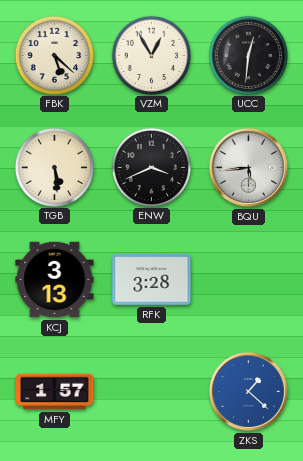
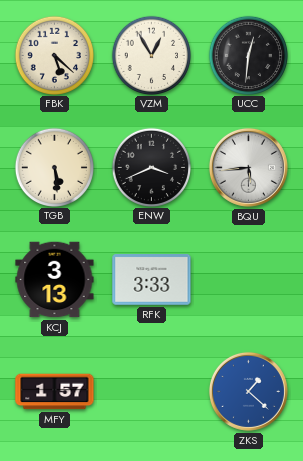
RFK: 3:28 -> 3:33 (152, 280)
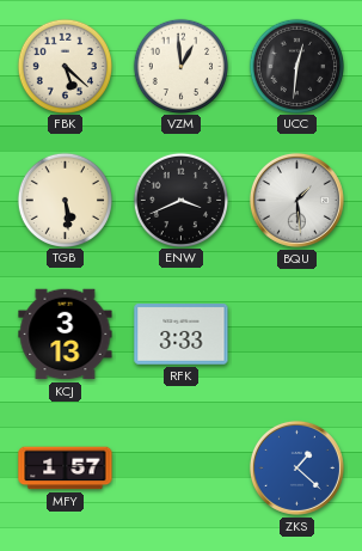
VZM: 12:55 -> 12:59 (180, 66)
BQU: 5:44 -> 1:29 (296, 200)
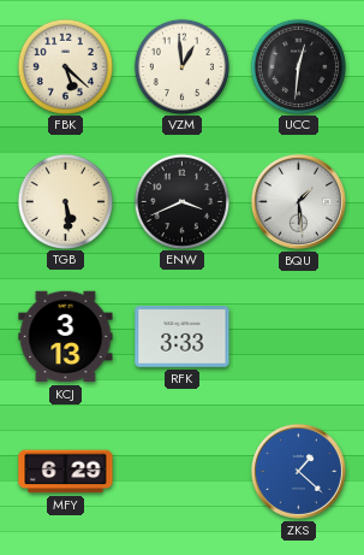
MFY: 1:57 -> 6:29 (66, 472)
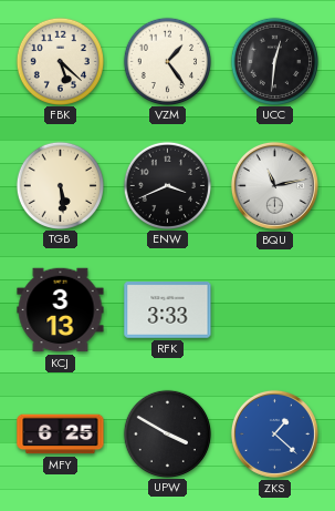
VZM: 12:59 -> 1:24 (167, 61)
BQU: 1:29 -> 11:13 (274, 185)
MFY: 6:29 -> 6:25 (61, 435)
UPW: none -> 3:50 (167, 433)
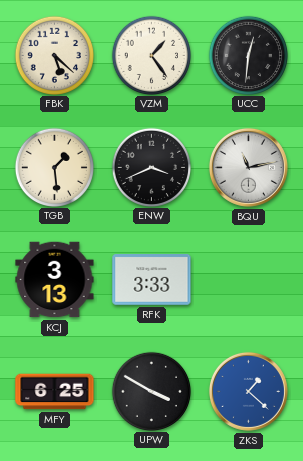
TGB: 5:29 -> 1:29 (54, 167)
